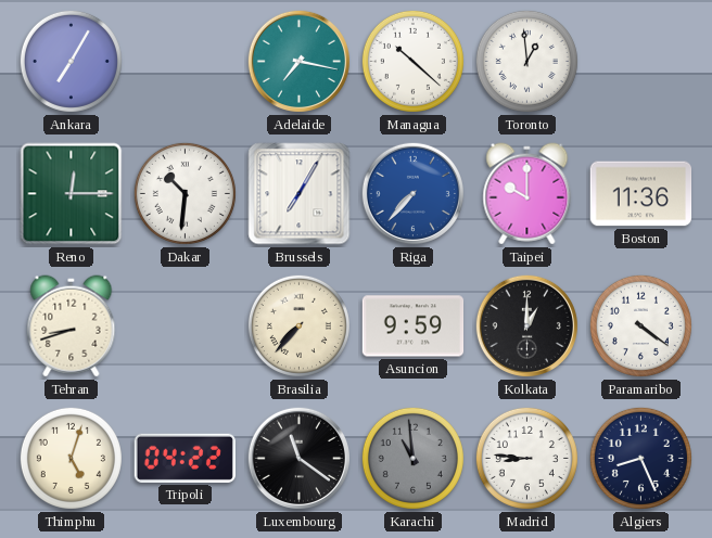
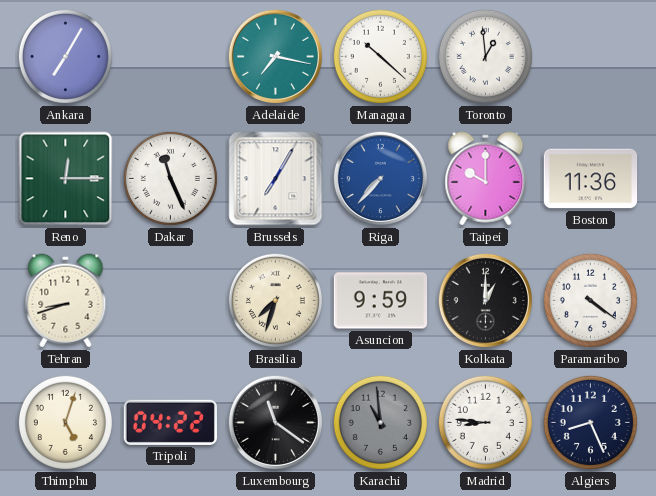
Dakar: 10:31 -> 11:26 (170, 178)
Brasilia: 7:37 -> 7:33 (275, 300)
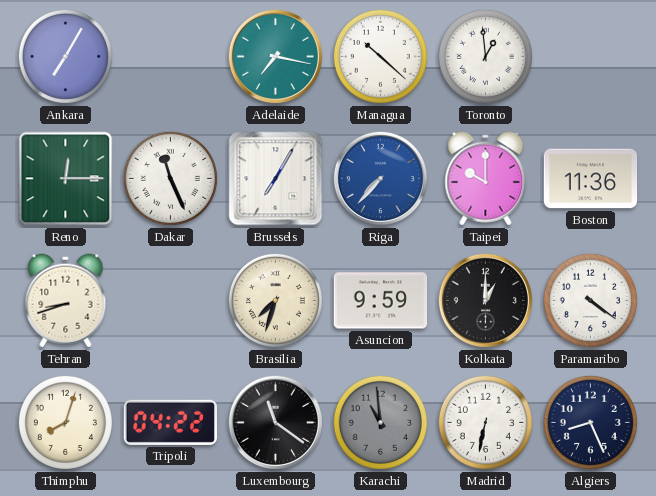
Thimphu: 5:03 -> 8:03 (65, 422)
Madrid: 8:46 -> 6:32 (485, 422)
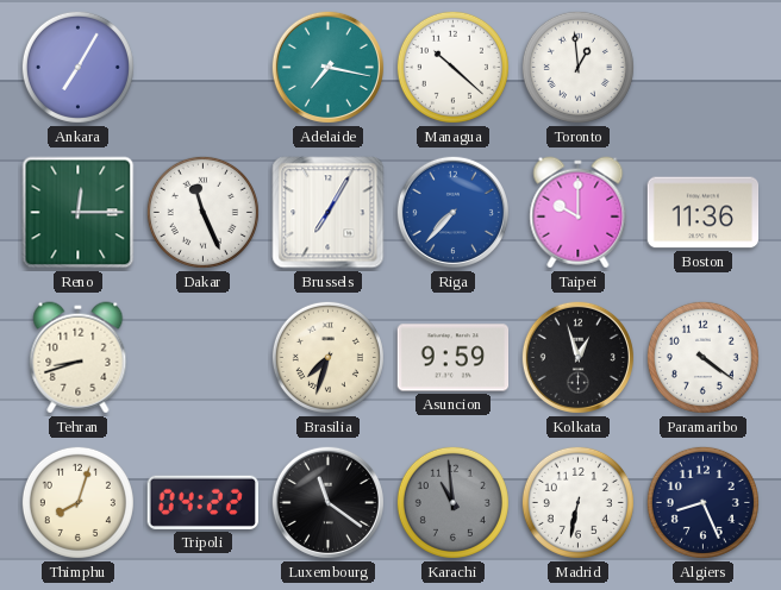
Kolkata: 1:00 -> 12:57 (577, 357)
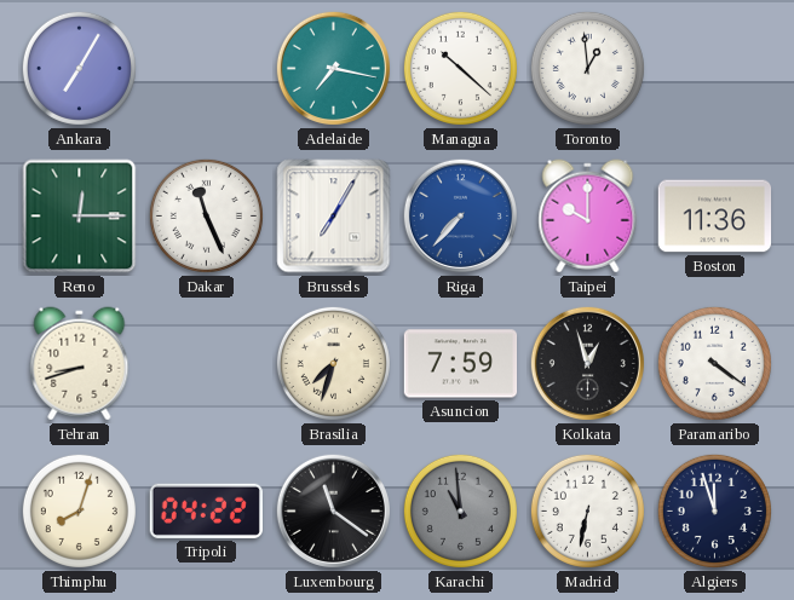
Asuncion: 9:59 -> 7:59 (461, 364)
Algiers: 8:26 -> 11:57 (714, 510)
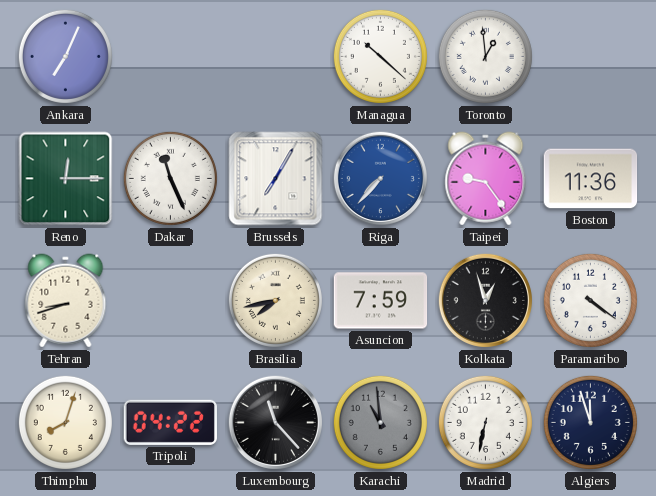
Ankara: 7:05 -> 7:04 (65, 56)
Adelaide: 7:17 -> none (333, 68)
Taipei: 10:00 -> 9:24 (486, 179)
Brasilia: 7:33 -> 7:43 (275, 300)
Luxembourg: 11:21 -> 11:23 (275, 422)
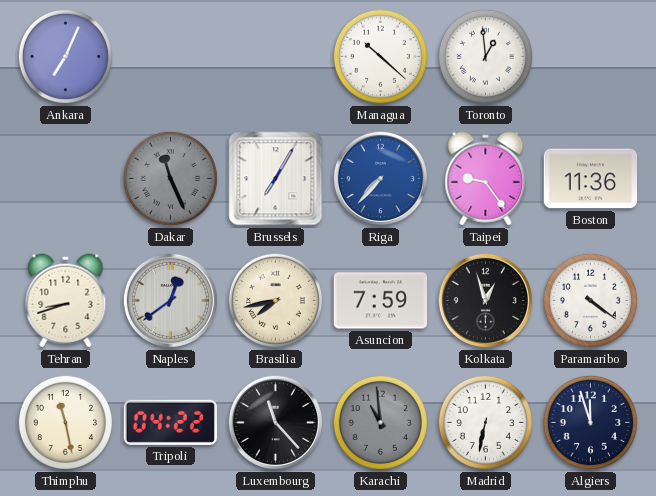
Reno: 12:15 -> none (66, 179)
Dakar dial: white -> grey (170, 178)
Naples: none -> 12:39 (170, 300)
Thimphu: 8:03 -> 11:28 (65, 422)
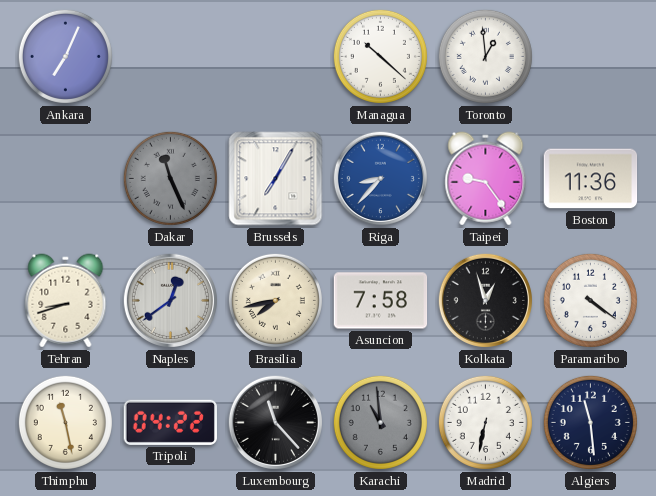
Riga: 7:37 -> 8:37 (380, 178)
Asuncion: 7:59 -> 7:58 (381, 301)
Algiers: 11:57 -> 11:29 (590, 422)
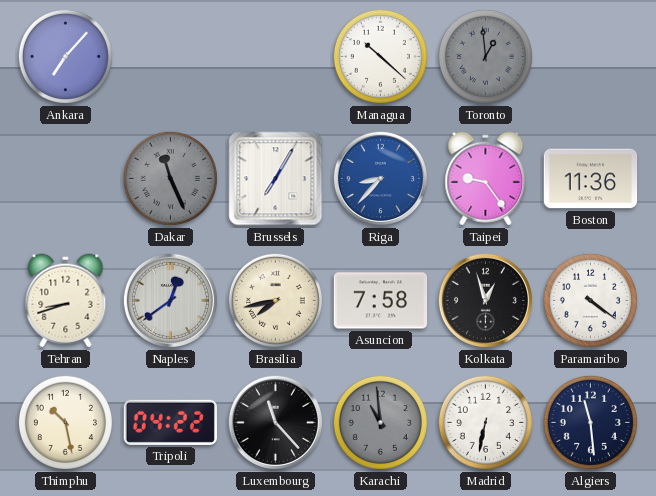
Ankara: 7:04 -> 7:07 (65, 56)
Toronto dial: white -> grey (485, 56)
Thimphu: 11:28 -> 10:28 (65, 422)
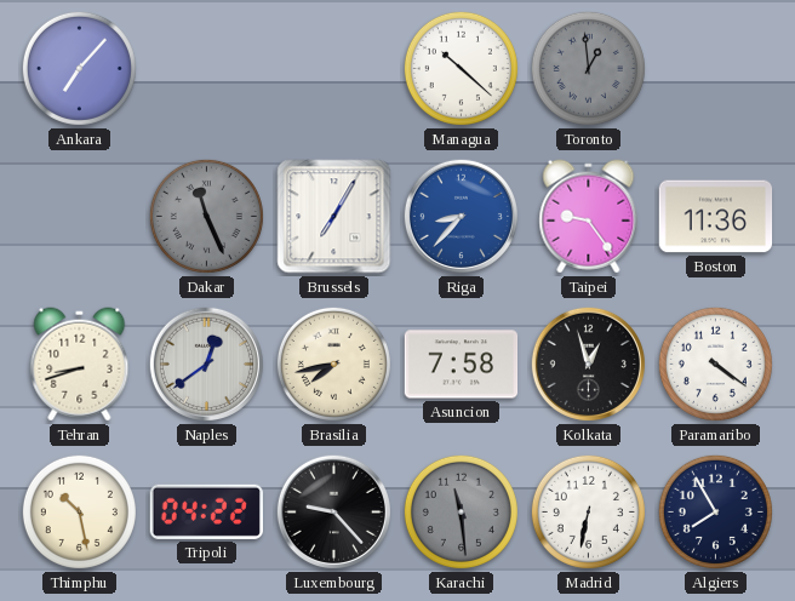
Luxembourg: 11:23 -> 9:23 (333, 511)
Karachi: 10:59 -> 11:29 (461, 511)
Algiers: 11:29 -> 7:55 (715, 511)
